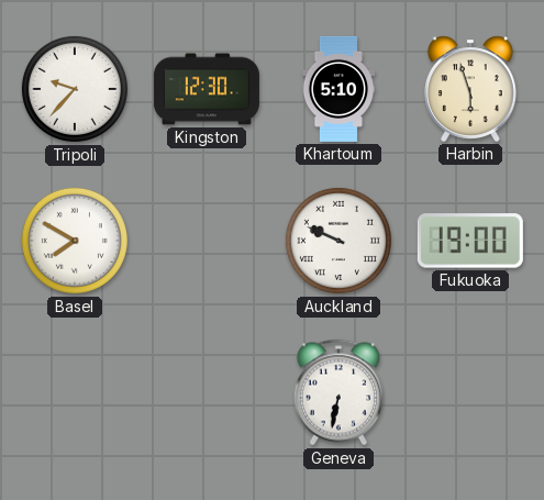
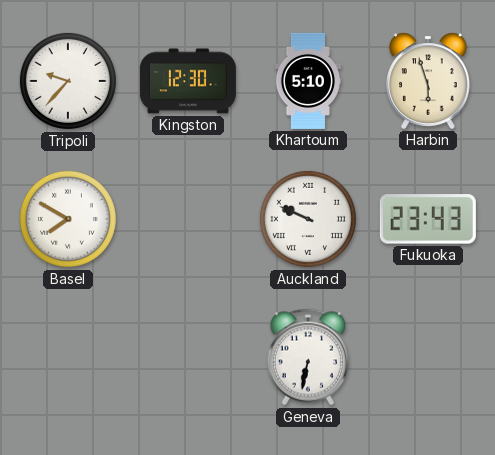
Fukuoka: 19:00 -> 23:43 (428, 219)
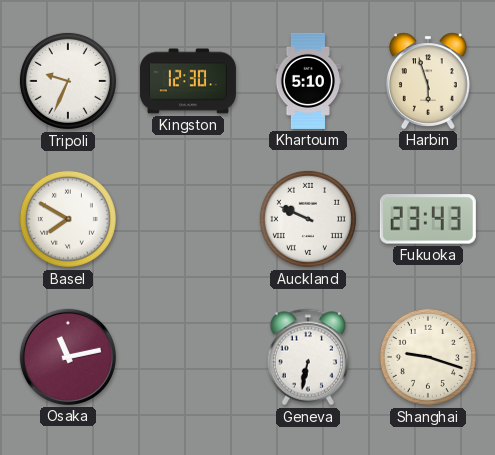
Tripoli: 9:37 -> 9:34 (68, 81)
Osaka: none -> 11:13 (68, 357)
Shanghai: none -> 9:18 (428, 357)
